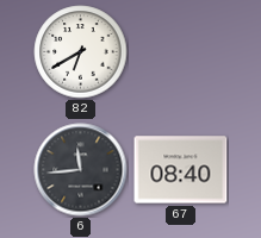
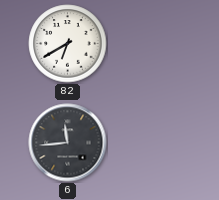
67: 08:40 -> none (181, 170)
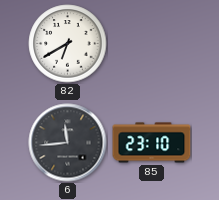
85: none -> 23:10 (152, 143)
